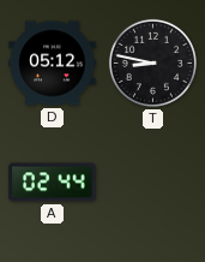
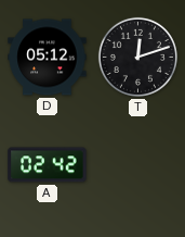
T: 8:47 -> 12:12 (137, 57)
A: 02:44 -> 02:42 (48, 165)
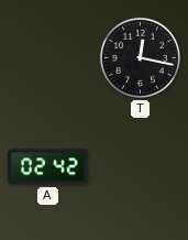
D: 05:12 -> none (48, 58)
T: 12:12 -> 12:17 (140, 57)
